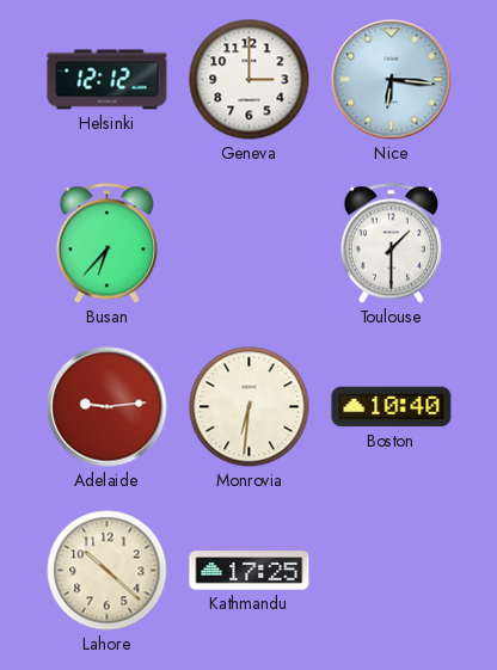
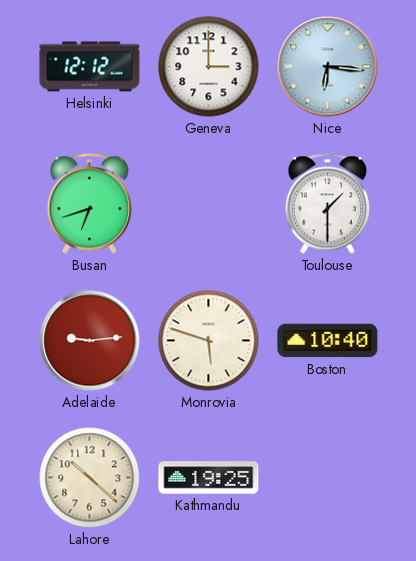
Busan: 6:37 -> 6:42 (89, 204)
Monrovia: 6:31 -> 5:48 (209, 341)
Kathmandu: 17:25 -> 19:25 (209, 478)
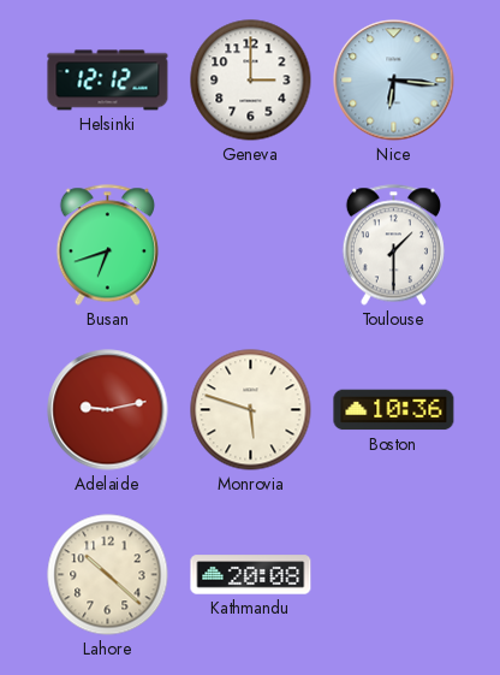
Adelaide: 9:14 -> 9:13 (108, 410)
Boston: 10:40 -> 10:36 (394, 410)
Kathmandu: 19:25 -> 20:08 (251, 575)
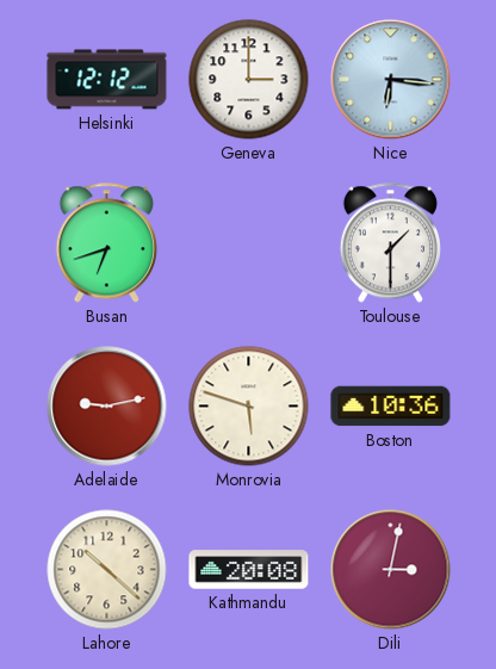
Dili: none -> 3:02 (391, 570)
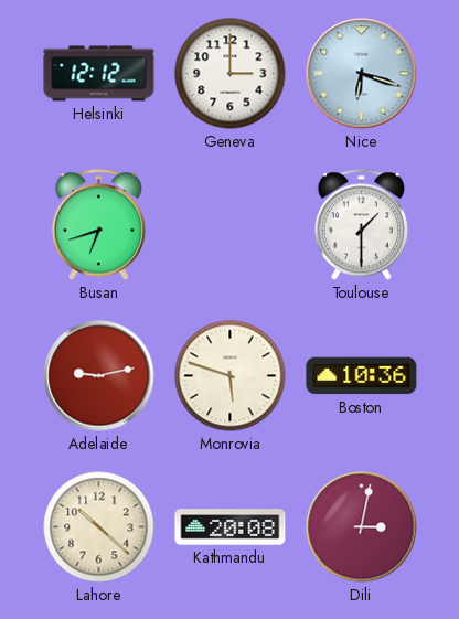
Nice: 6:16 -> 6:18 (362, 74)
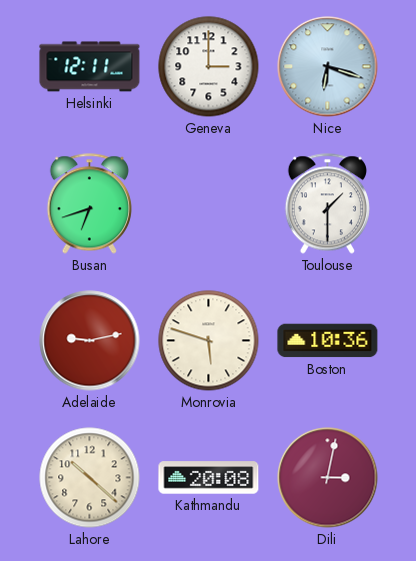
Helsinki: 12:12 -> 12:11 (90, 67)
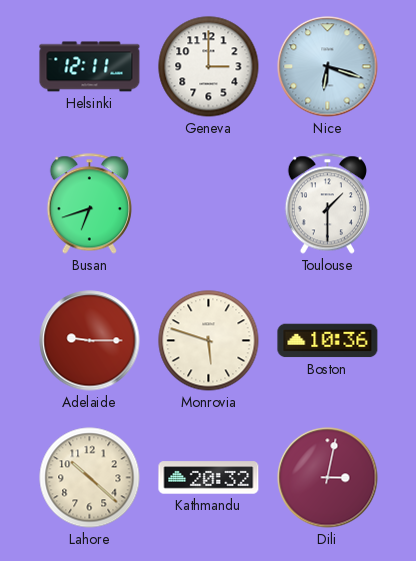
Adelaide: 9:13 -> 9:15 (90, 341)
Kathmandu: 20:08 -> 20:32 (209, 478)
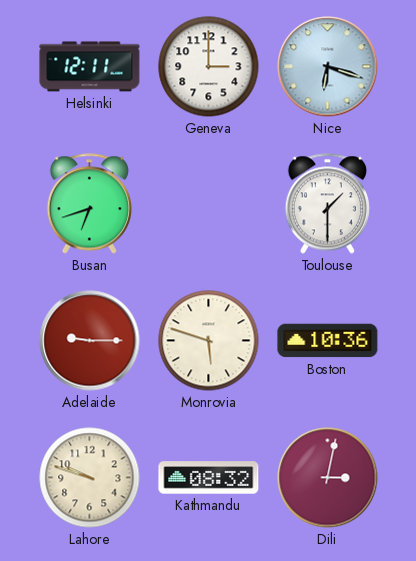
Lahore: 10:22 -> 9:48 (90, 478)
Kathmandu: 20:32 -> 08:32 (209, 478)
